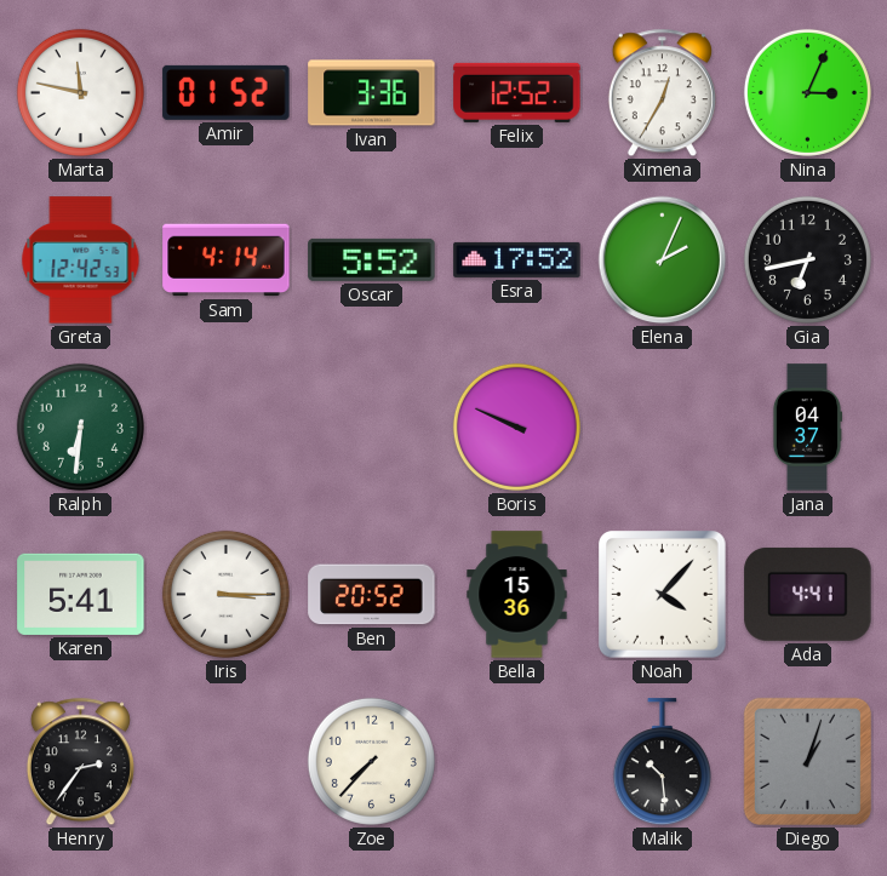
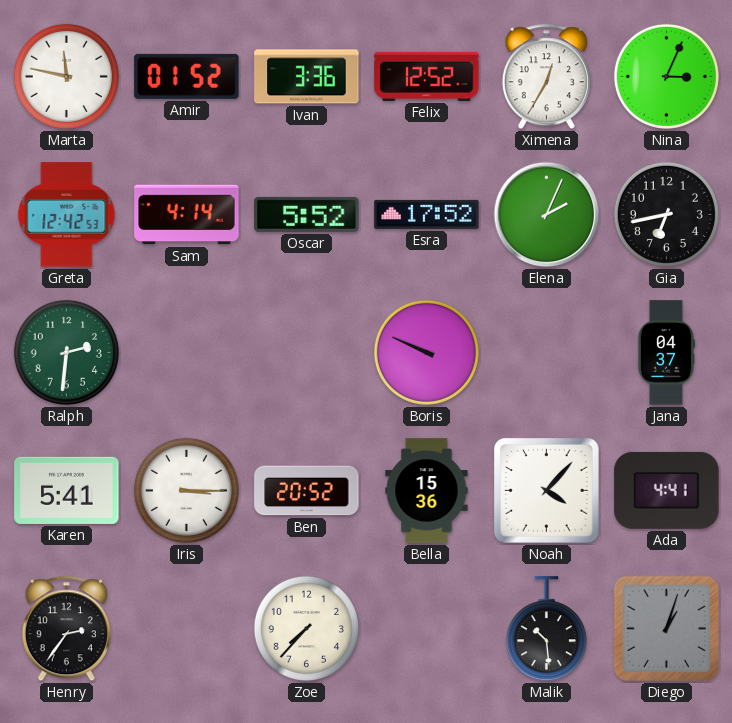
Ralph: 6:31 -> 2:31 (66, 352)
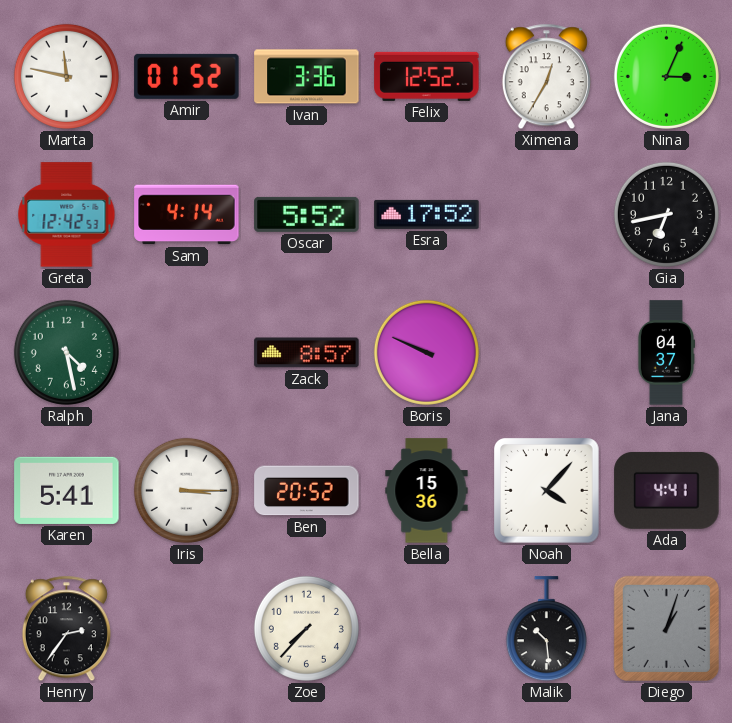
Elena: 2:04 -> none (547, 215)
Ralph: 2:31 -> 4:28 (66, 352)
Zack: none -> 8:57 (307, 353)
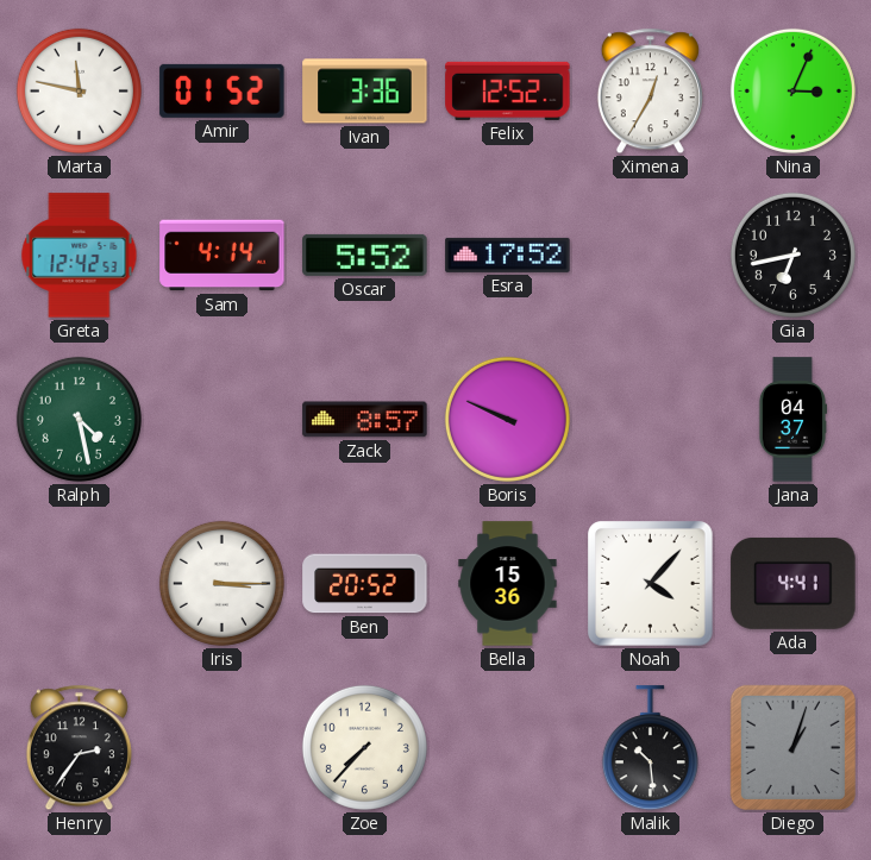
Karen: 5:41 -> none (67, 490)
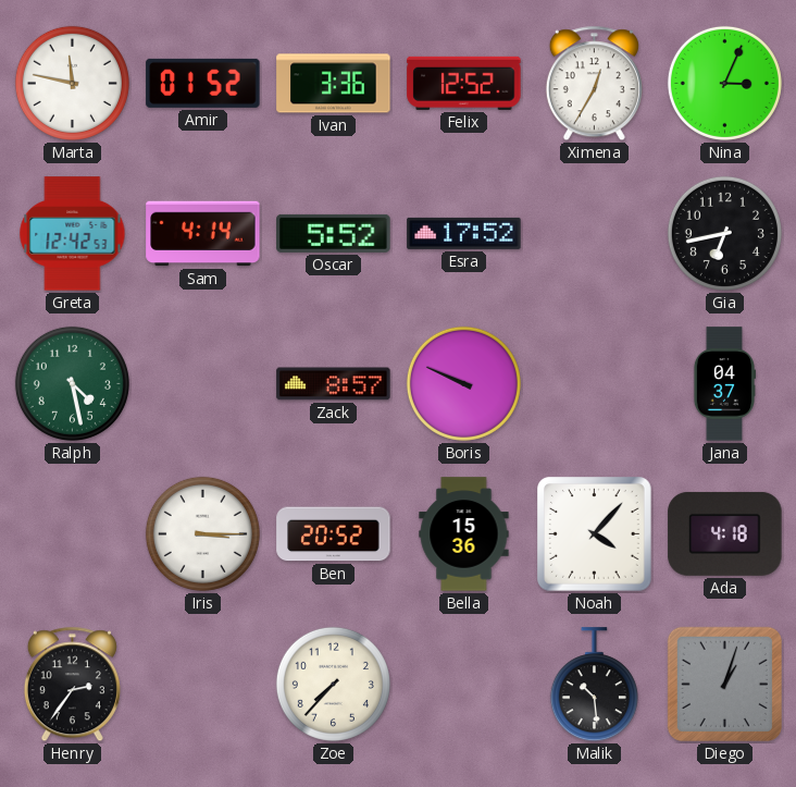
Ada: 4:41 -> 4:18 (725, 533)
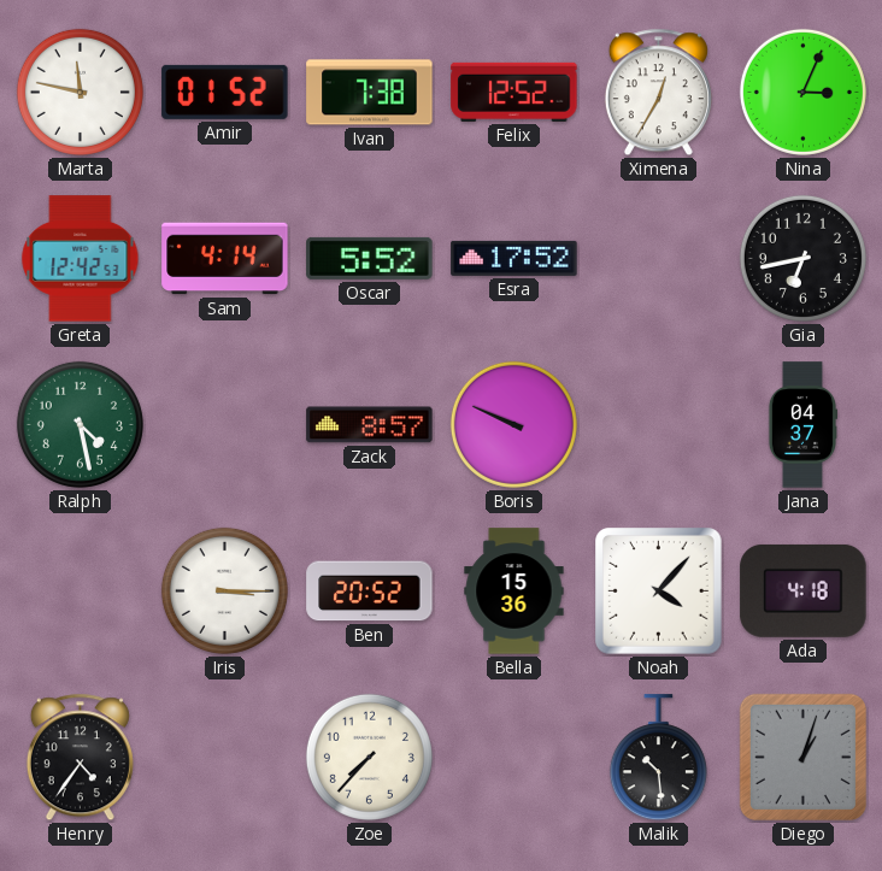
Ivan: 3:36 -> 7:38 (370, 93)
Henry: 2:36 -> 4:36 (80, 758)
